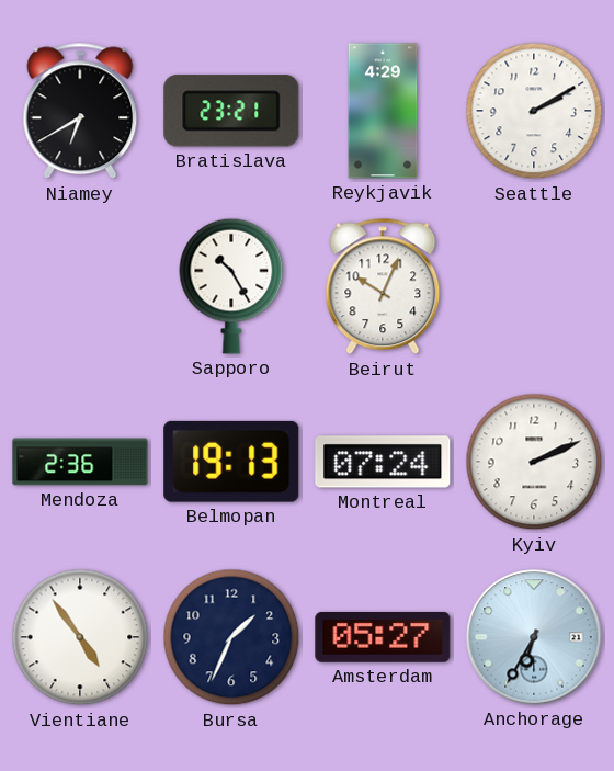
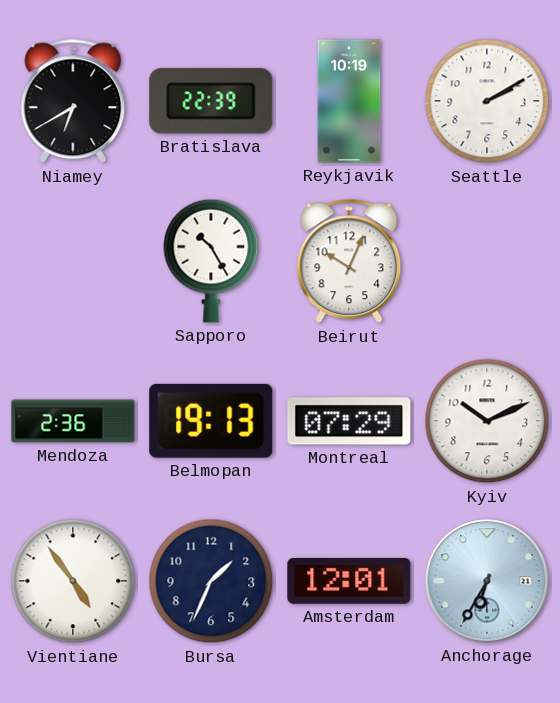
Bratislava: 23:21 -> 22:39 (211, 101)
Reykjavik: 4:29 -> 10:19 (349, 101)
Montreal: 07:24 -> 07:29 (349, 421)
Kyiv: 2:11 -> 10:11 (487, 421)
Amsterdam: 05:27 -> 12:01 (349, 581)
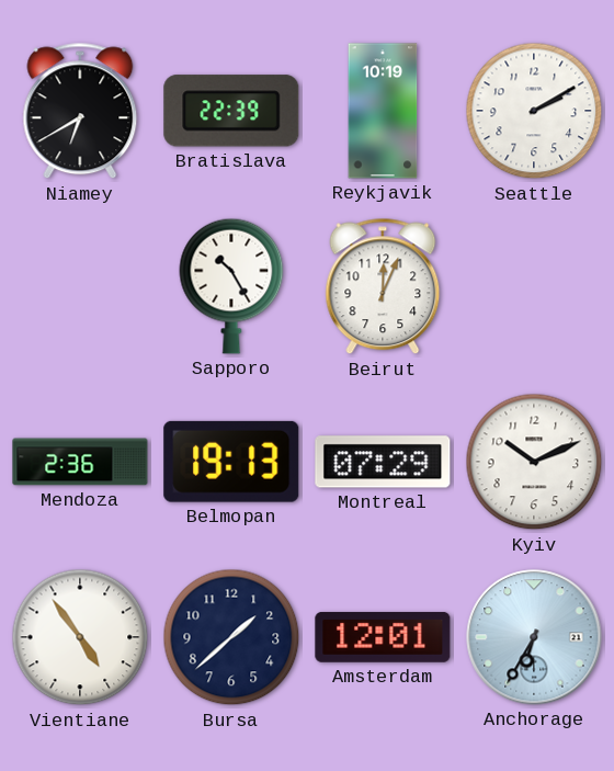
Beirut: 10:04 -> 12:04 (383, 286)
Bursa: 1:34 -> 1:38 (231, 637)
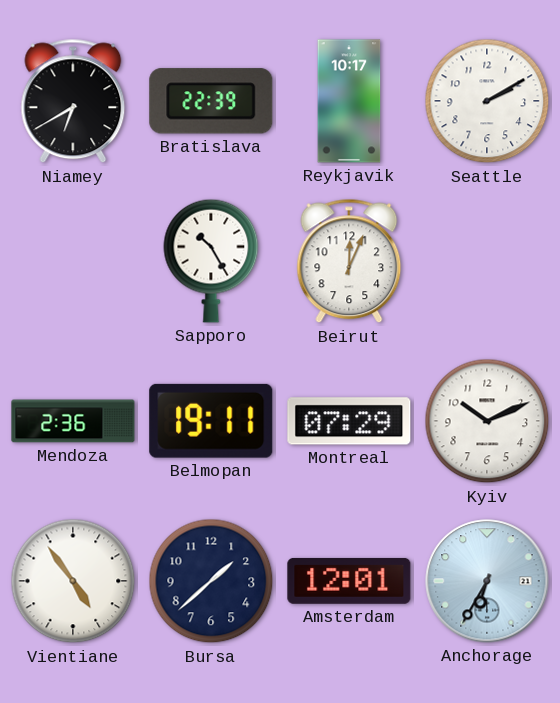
Reykjavik: 10:19 -> 10:17 (349, 101)
Belmopan: 19:13 -> 19:11 (211, 421)
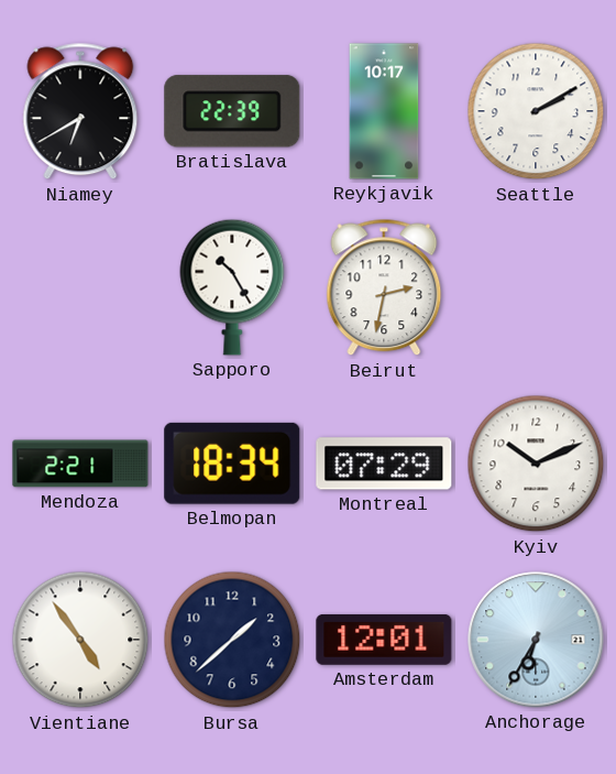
Beirut: 12:04 -> 2:32 (384, 287)
Mendoza: 2:36 -> 2:21 (80, 464)
Belmopan: 19:11 -> 18:34 (232, 464)
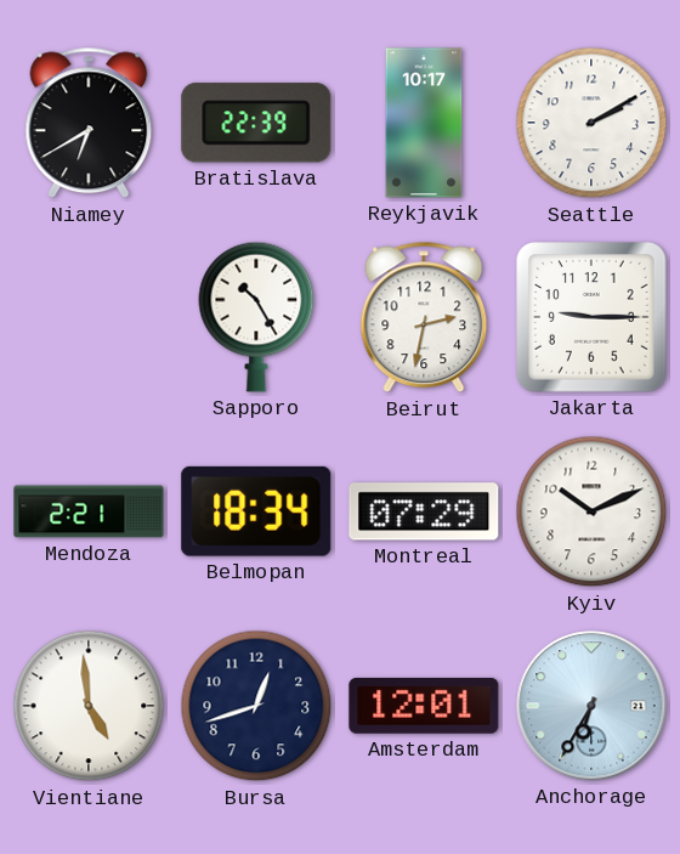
Jakarta: none -> 9:15 (591, 317)
Vientiane: 4:54 -> 4:59 (89, 706)
Bursa: 1:38 -> 12:42 (256, 706)
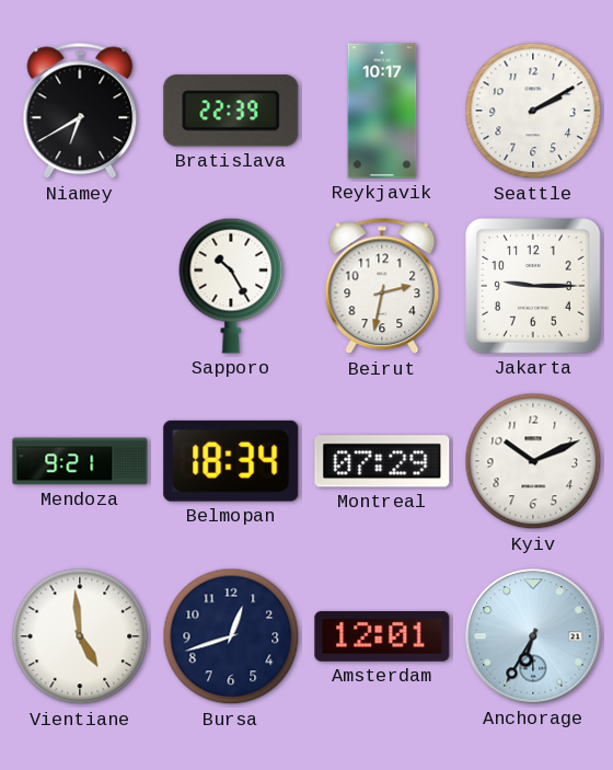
Mendoza: 2:21 -> 9:21 (80, 461)
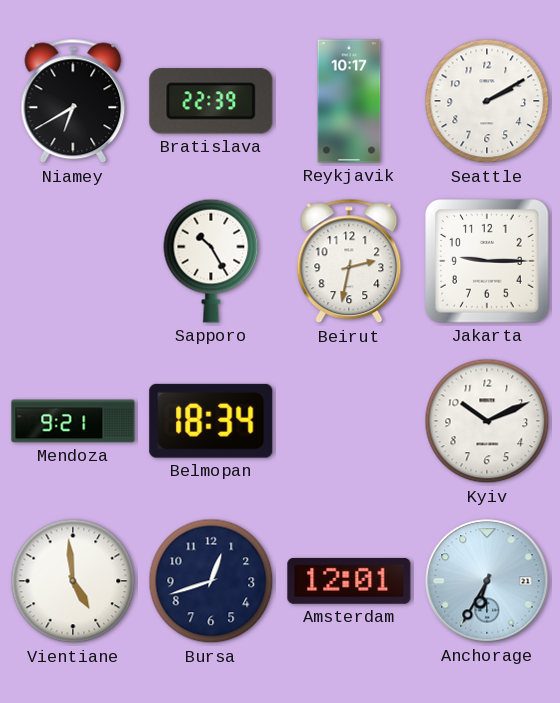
Montreal: 07:29 -> none (382, 461)
